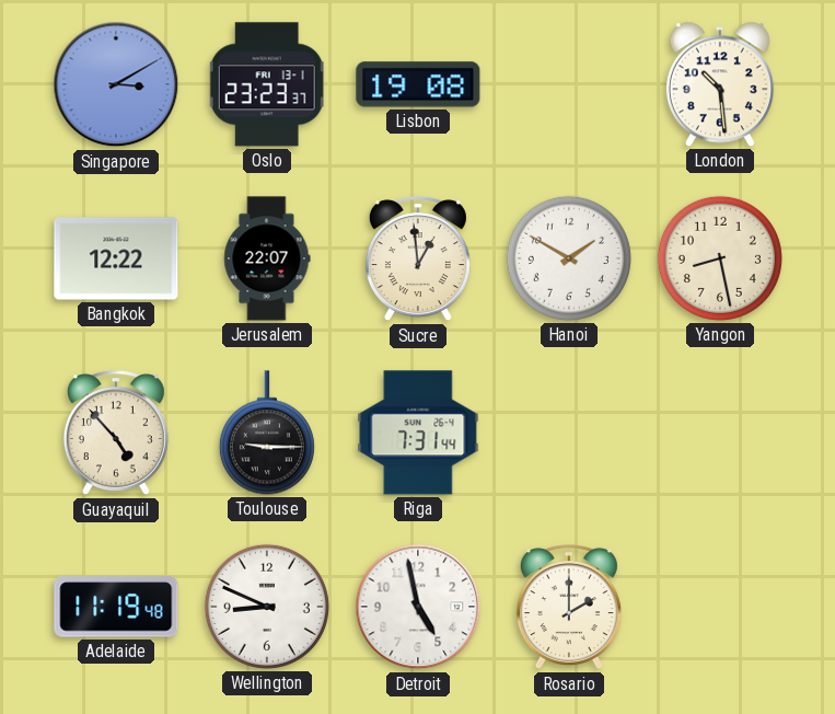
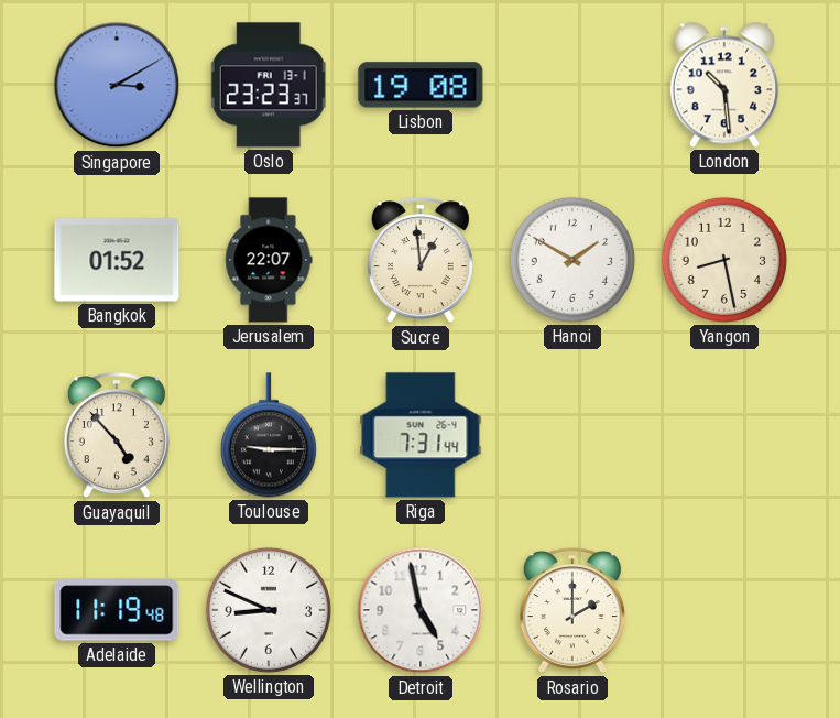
Bangkok: 12:22 -> 01:52 (117, 260)
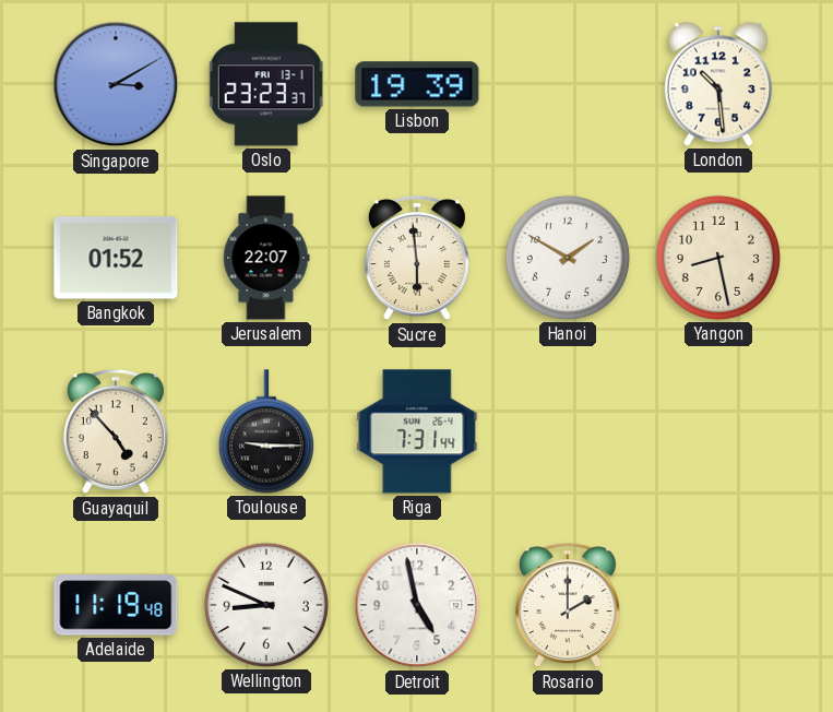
Lisbon: 19:08 -> 19:39 (417, 84)
Sucre: 12:59 -> 5:59 (417, 259)
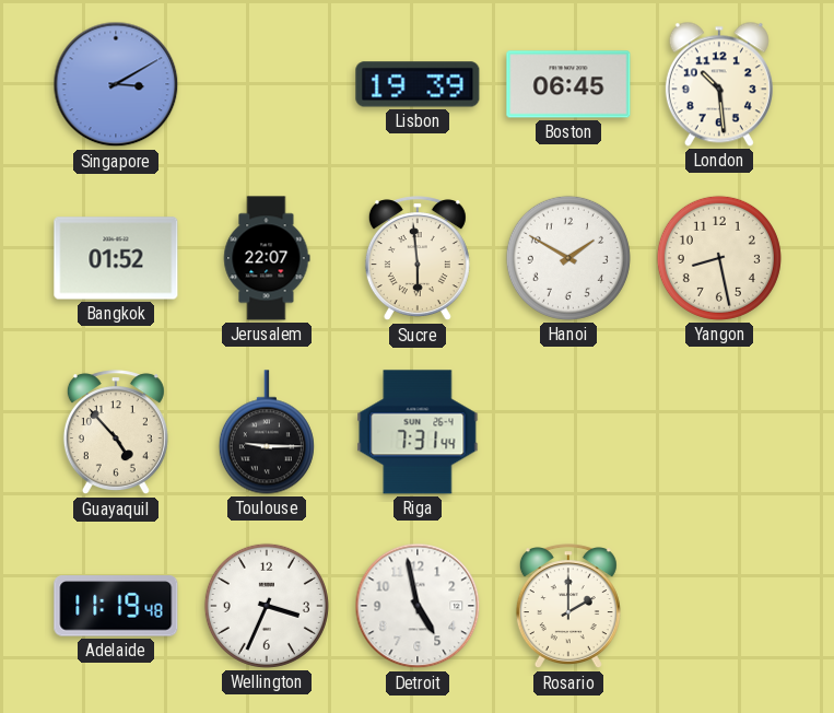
Oslo: 23:23 -> none (266, 84)
Boston: none -> 06:45 (568, 84)
Wellington: 8:49 -> 3:34 (267, 606)
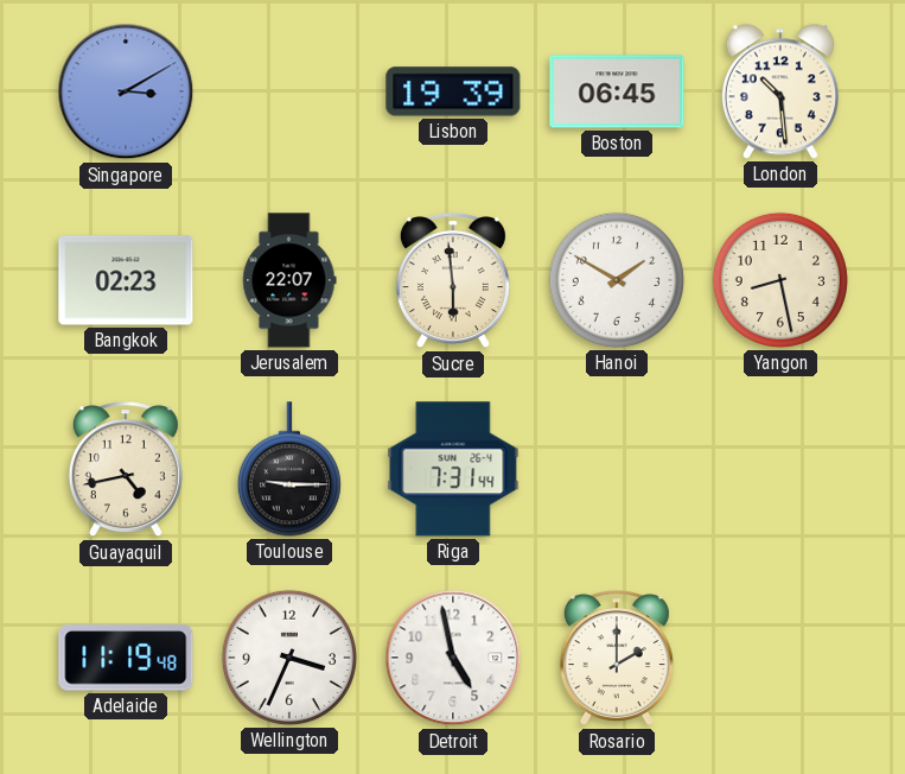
Bangkok: 01:52 -> 02:23 (126, 280)
Guayaquil: 4:53 -> 4:43 (126, 470)
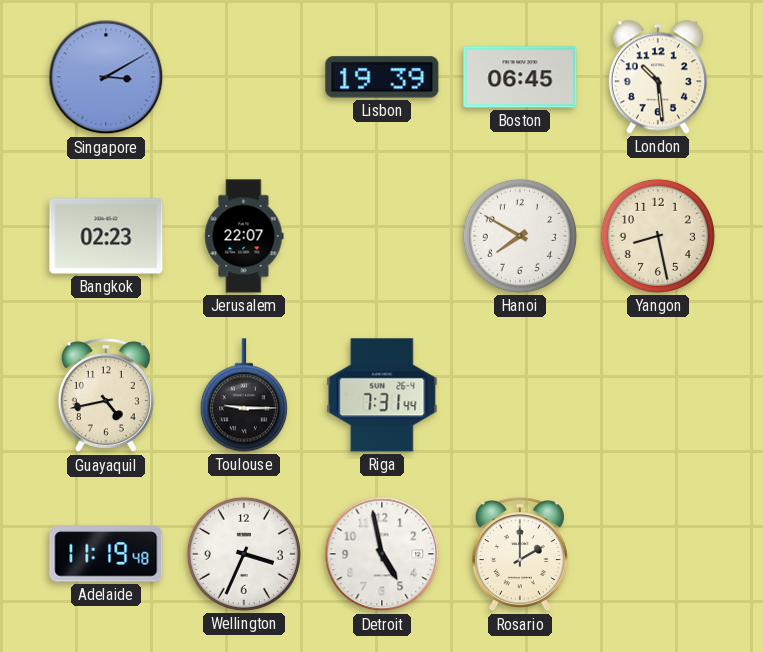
Sucre: 5:59 -> none (453, 281)
Hanoi: 1:50 -> 7:50 (520, 236)
